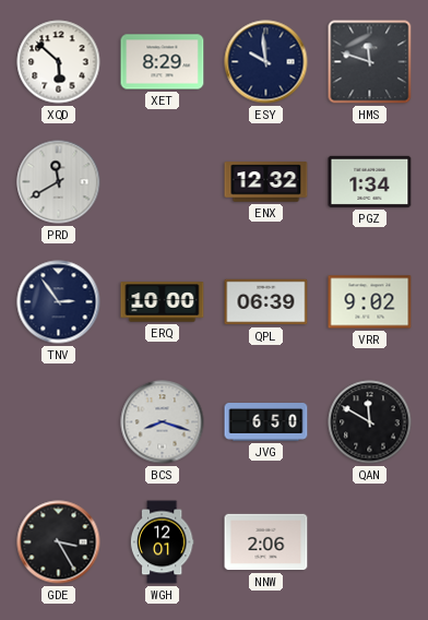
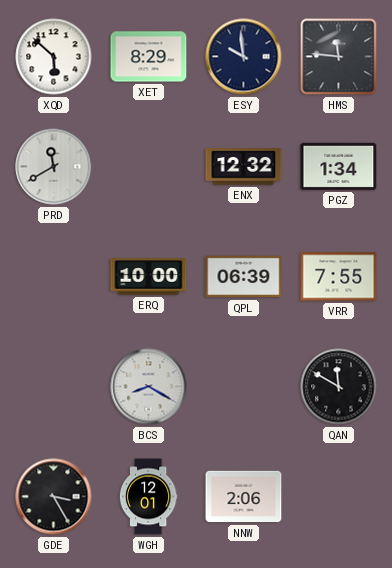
HMS: 11:48 -> 11:46 (339, 57)
TNV: 2:54 -> none (59, 302)
VRR: 9:02 -> 7:55 (339, 277)
BCS: 8:18 -> 8:20 (149, 387)
JVG: 6:50 -> none (266, 422)
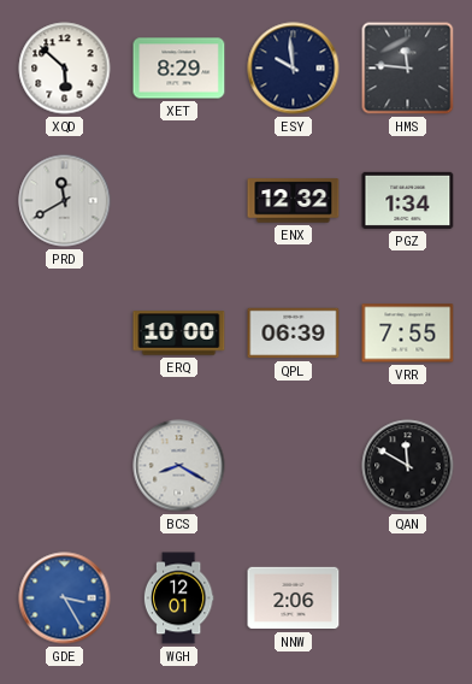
GDE dial: black -> blue (65, 598)
